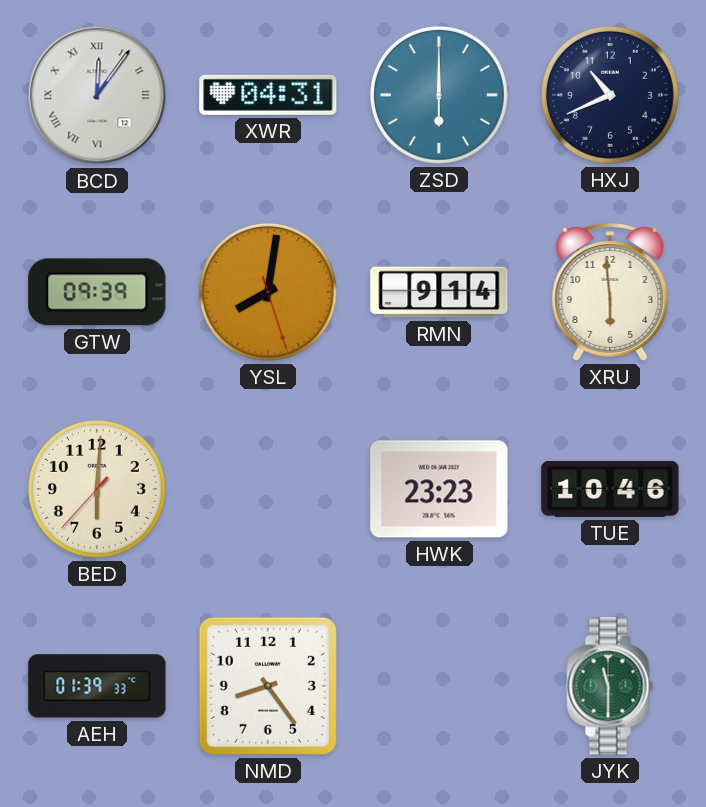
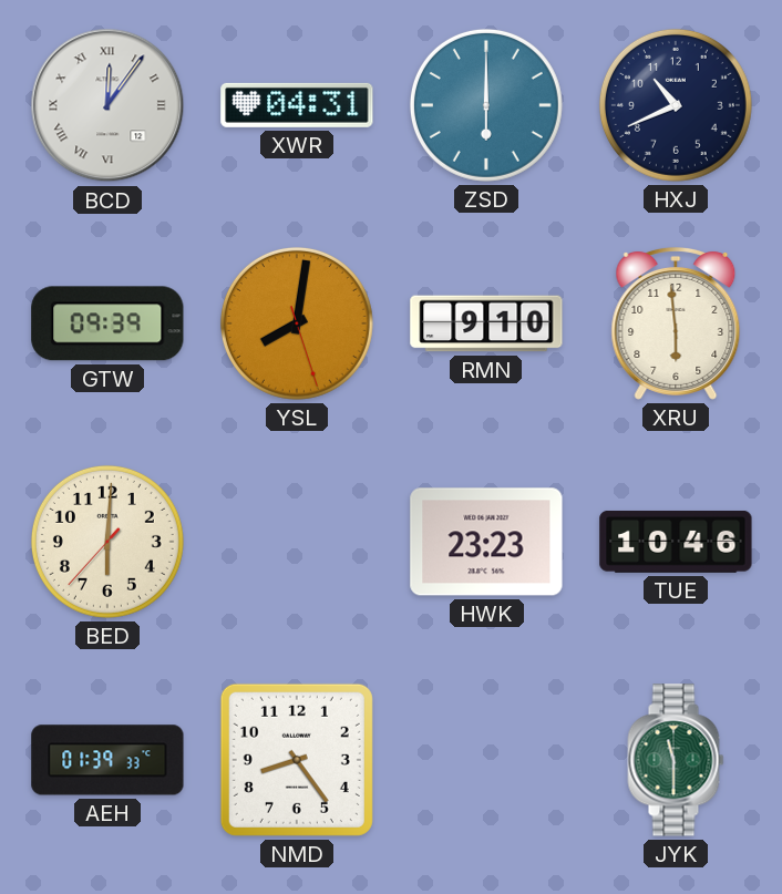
RMN: 9:14 -> 9:10 (486, 323)
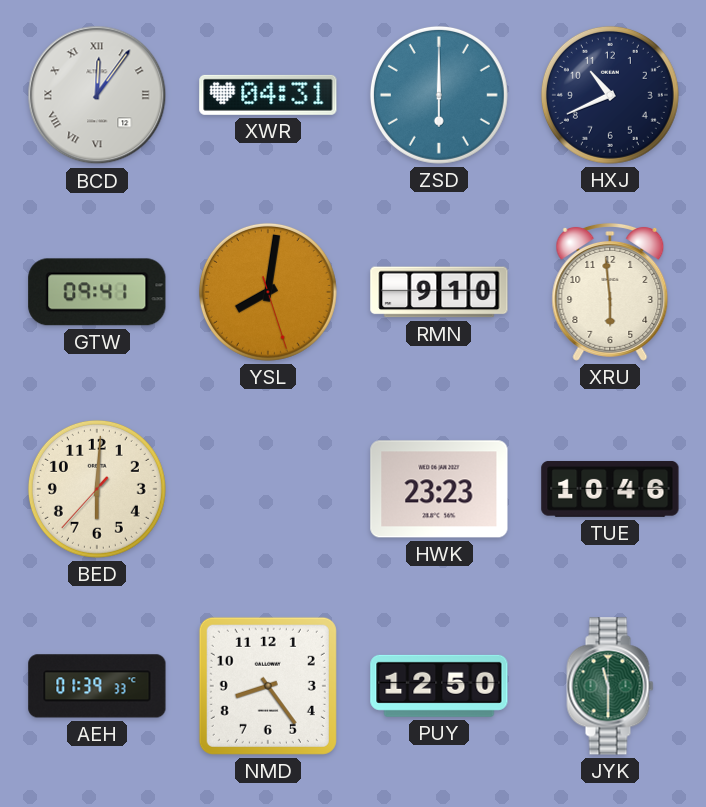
GTW: 09:39 -> 09:41 (97, 292)
PUY: none -> 12:50 (439, 686)
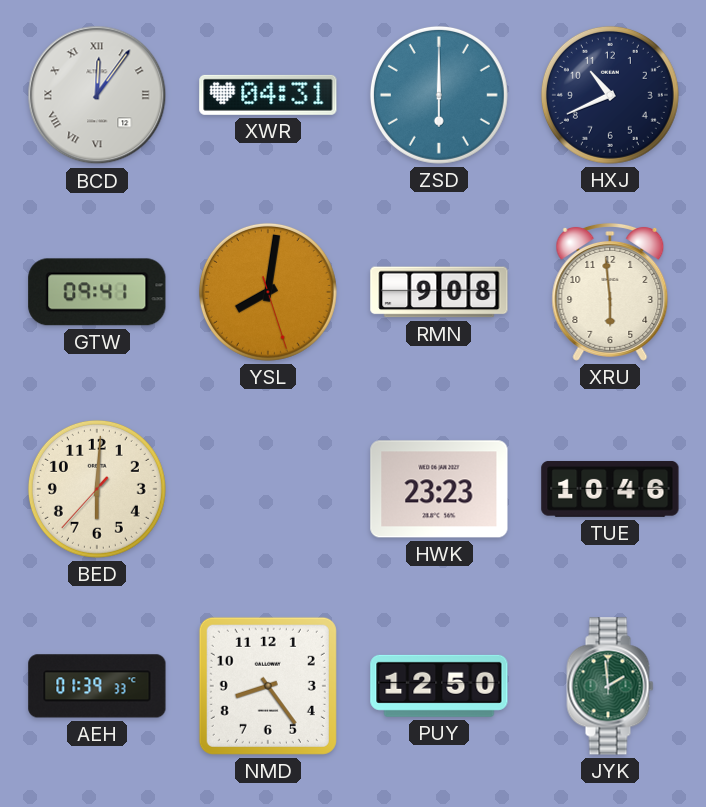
RMN: 9:10 -> 9:08 (439, 292)
JYK: 11:30 -> 1:59 (610, 686)
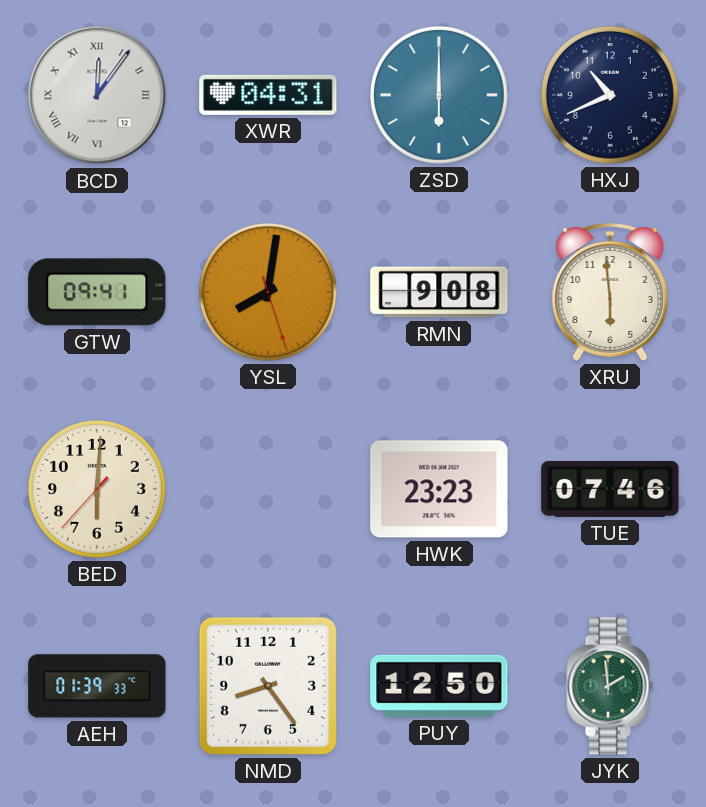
TUE: 10:46 -> 07:46 (610, 489)
